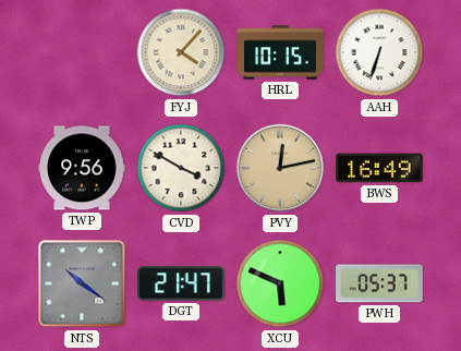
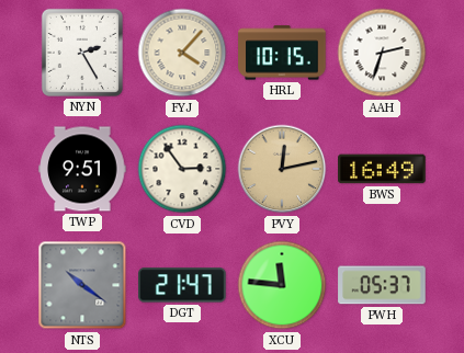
NYN: none -> 2:25 (82, 53)
AAH: 6:33 -> 2:33 (382, 53)
TWP: 9:56 -> 9:51 (82, 169)
CVD: 3:50 -> 2:54 (182, 169)
XCU: 5:49 -> 11:46 (282, 285)
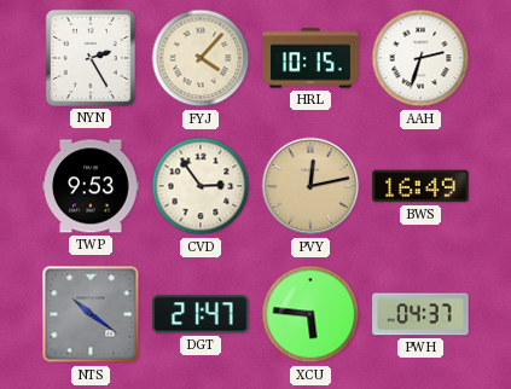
TWP: 9:51 -> 9:53 (91, 186)
XCU: 11:46 -> 5:46 (310, 314)
PWH: 05:37 -> 04:37 (420, 314)
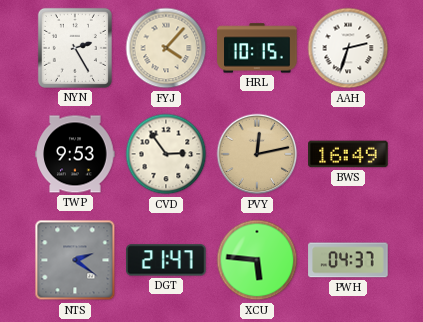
NTS: 10:21 -> 2:21 (75, 260)
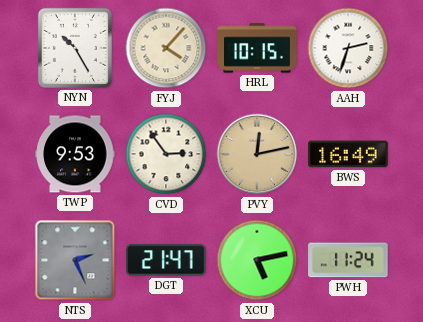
NYN: 2:25 -> 10:25 (75, 48)
NTS: 2:21 -> 2:26 (75, 260)
XCU: 5:46 -> 5:13 (257, 260)
PWH: 04:37 -> 11:24 (348, 260)
